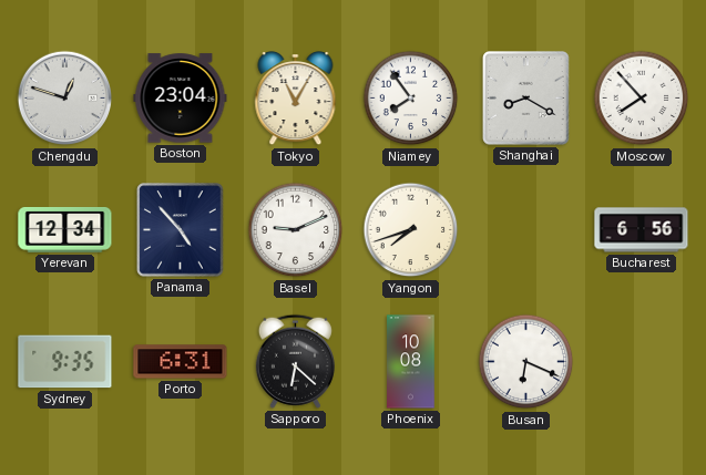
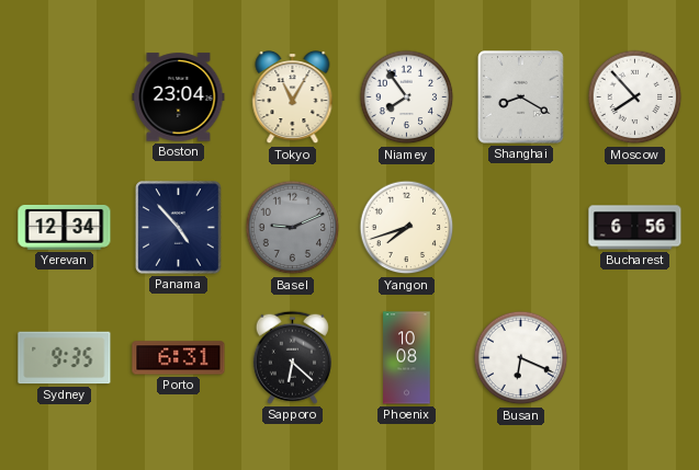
Chengdu: 12:48 -> none (65, 99)
Basel dial: white -> grey (293, 228)
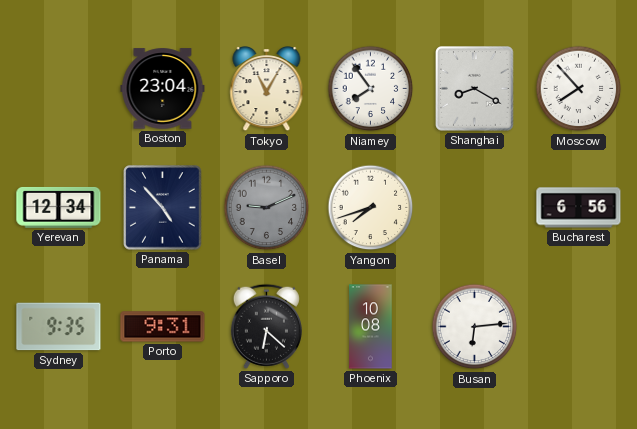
Porto: 6:31 -> 9:31 (163, 327)
Busan: 6:19 -> 6:14 (475, 327)
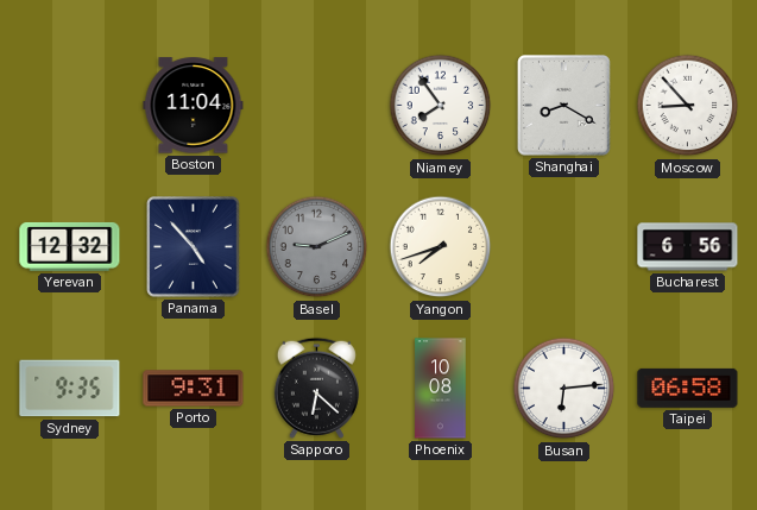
Boston: 23:04 -> 11:04 (194, 106)
Tokyo: 11:05 -> none (267, 90)
Moscow: 7:53 -> 8:53 (688, 106)
Yerevan: 12:34 -> 12:32 (70, 246)
Taipei: none -> 06:58 (688, 388)
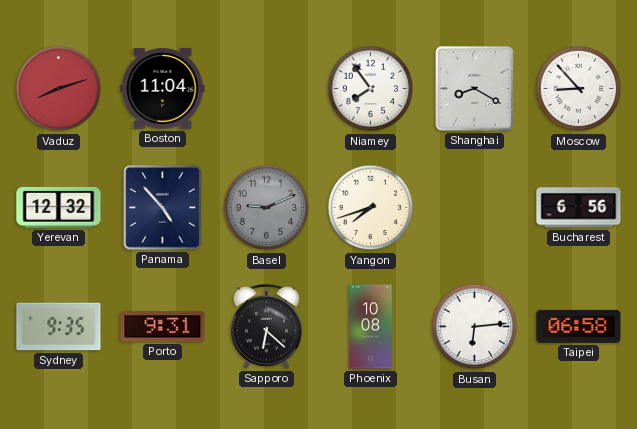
Vaduz: none -> 8:12 (59, 89)
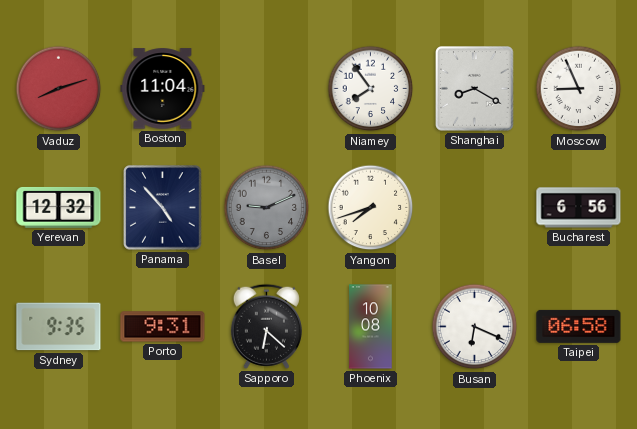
Moscow: 8:53 -> 8:56 (579, 89)
Busan: 6:14 -> 6:19 (475, 327)
